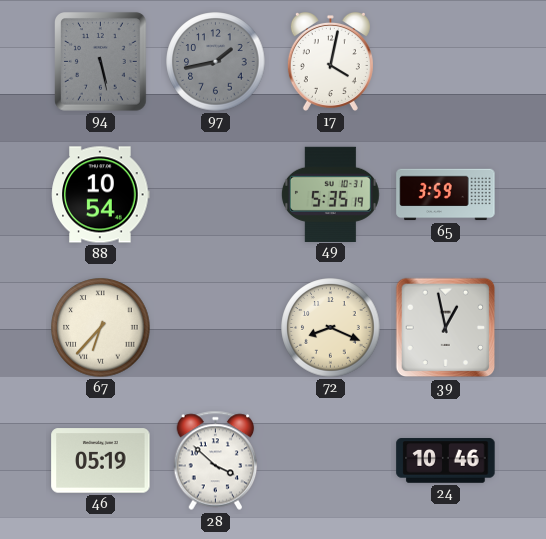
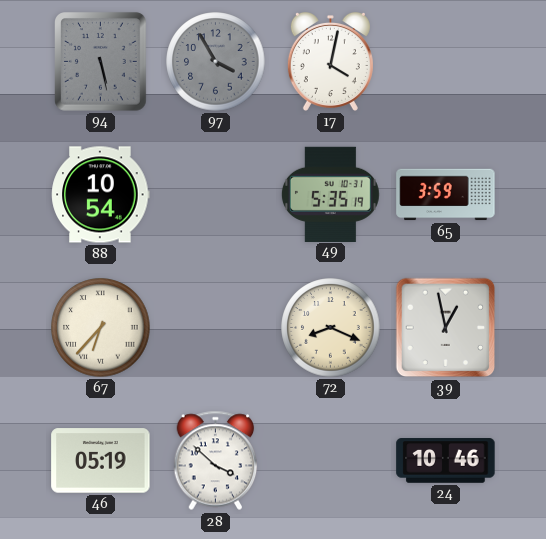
97: 1:43 -> 3:55 (216, 62)
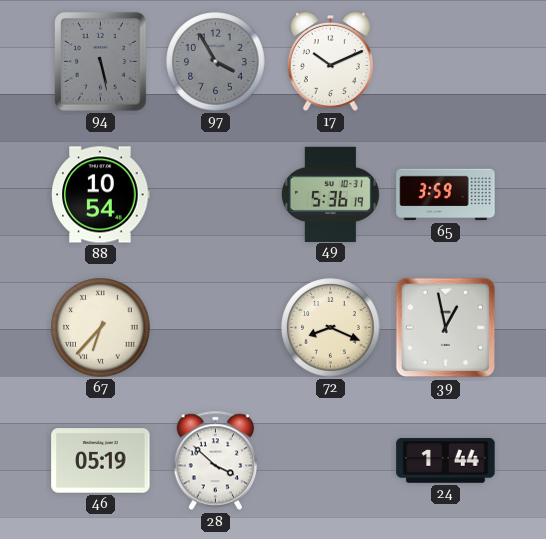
17: 4:02 -> 10:11 (330, 61)
49: 5:35 -> 5:36 (330, 194)
24: 10:46 -> 1:44 (446, 461)
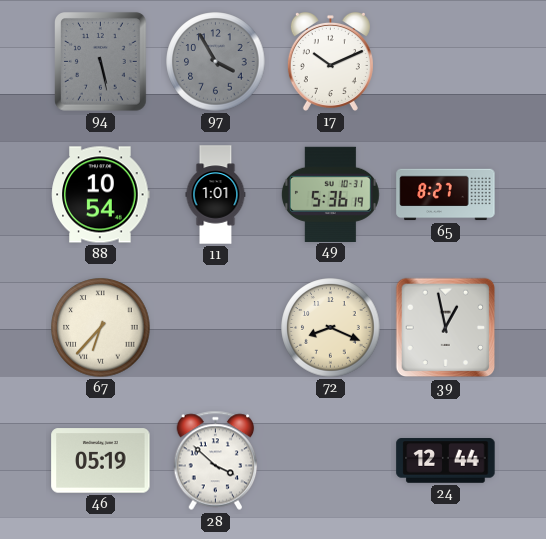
11: none -> 1:01 (216, 195)
65: 3:59 -> 8:27 (446, 195)
24: 1:44 -> 12:44 (446, 461)
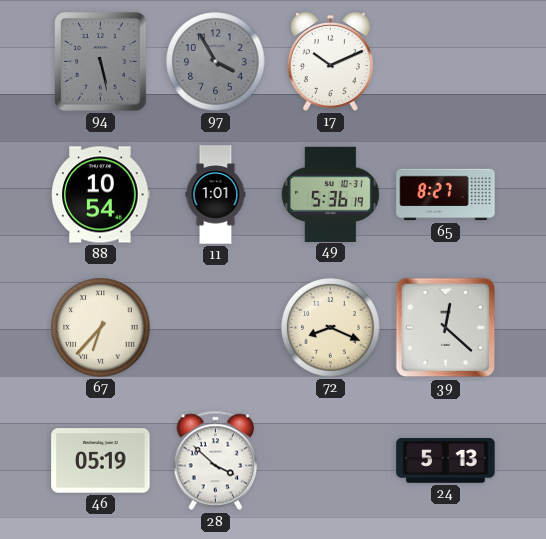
39: 12:58 -> 12:22 (446, 328)
24: 12:44 -> 5:13 (446, 461)
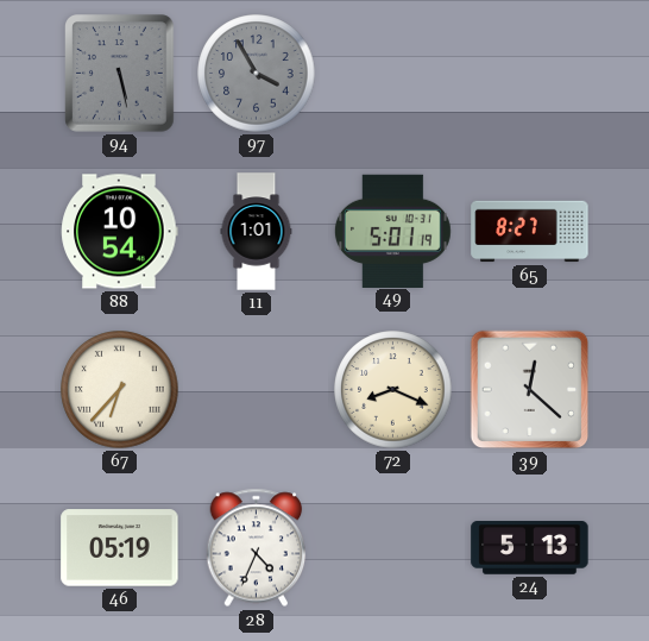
17: 10:11 -> none (330, 61)
49: 5:36 -> 5:01 (392, 231)
28: 3:52 -> 4:34 (257, 548)
